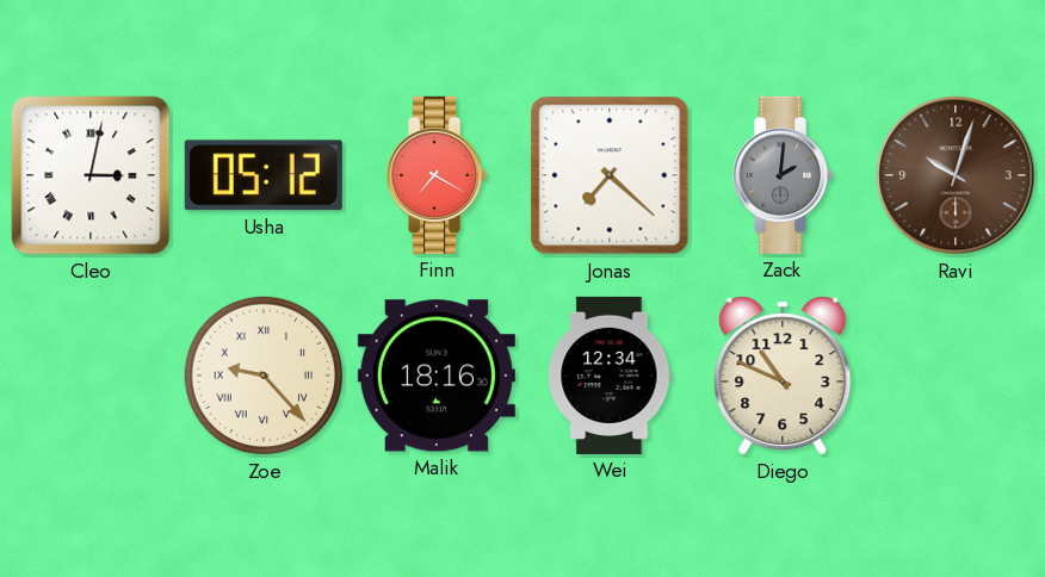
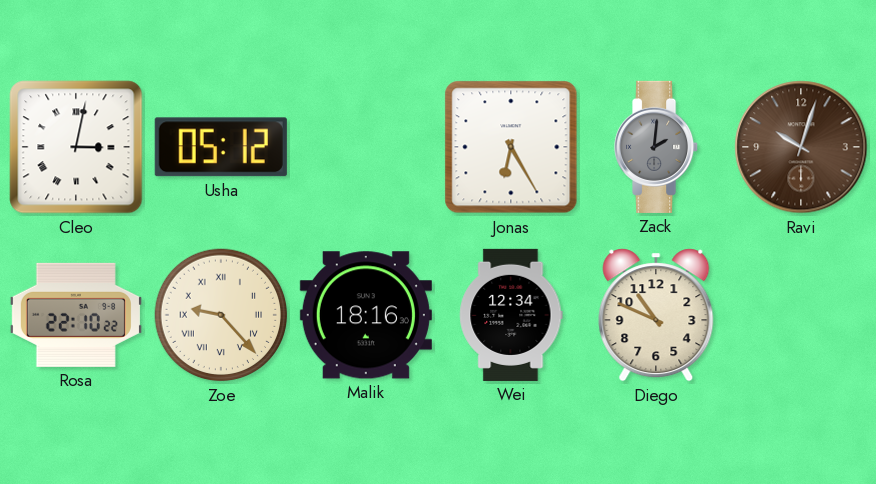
Finn: 7:20 -> none (438, 175)
Jonas: 7:22 -> 6:25 (511, 147)
Rosa: none -> 22:10 (76, 315)
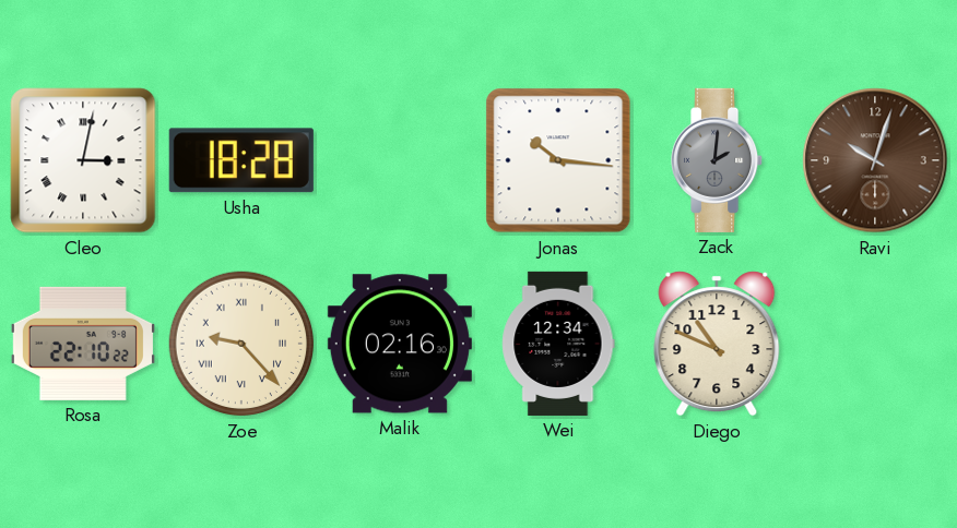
Usha: 05:12 -> 18:28 (241, 160)
Jonas: 6:25 -> 10:16 (558, 160)
Malik: 18:16 -> 02:16 (400, 344)
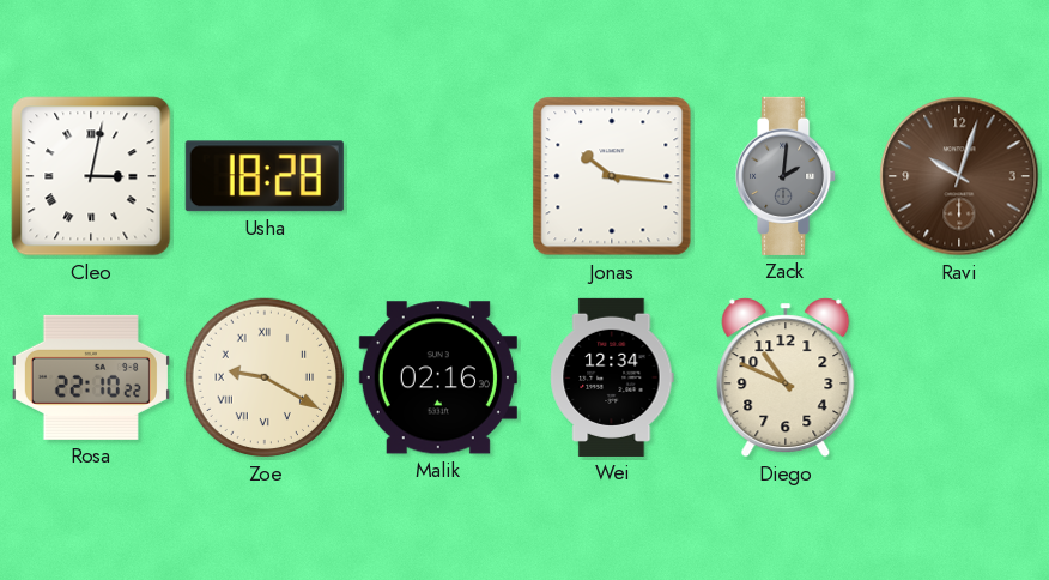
Zoe: 9:23 -> 9:20 (265, 377)
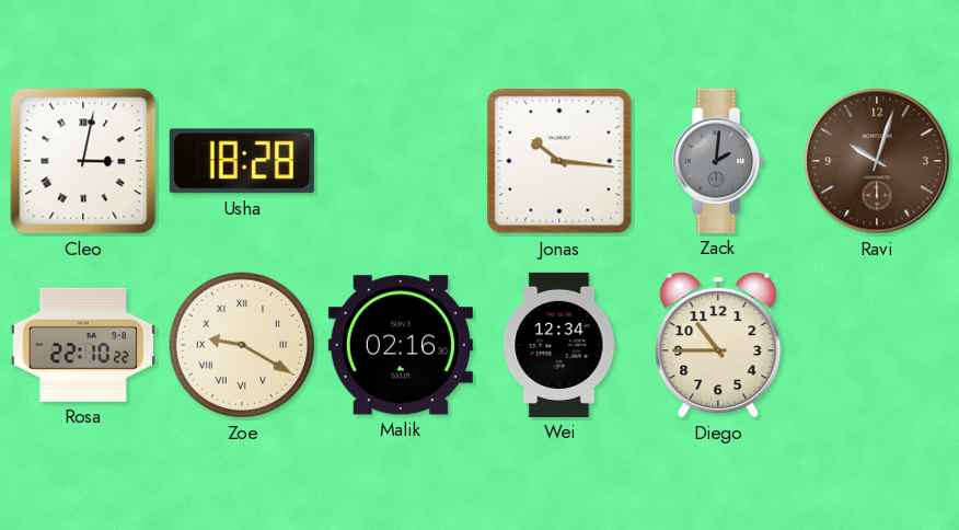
Diego: 10:49 -> 10:45 (718, 345)
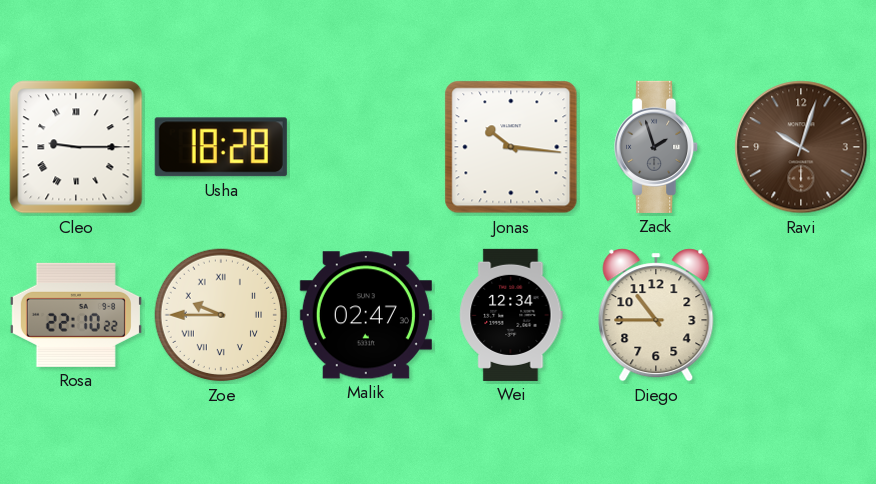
Cleo: 3:02 -> 9:15 (76, 147)
Zack: 2:01 -> 1:57 (657, 147)
Zoe: 9:20 -> 9:45 (221, 315)
Malik: 02:16 -> 02:47 (366, 315)
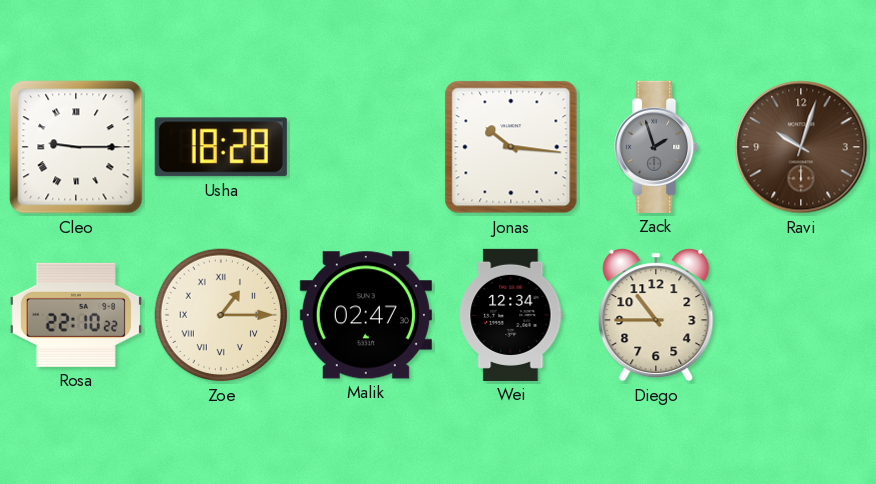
Zoe: 9:45 -> 1:15 (221, 315)
